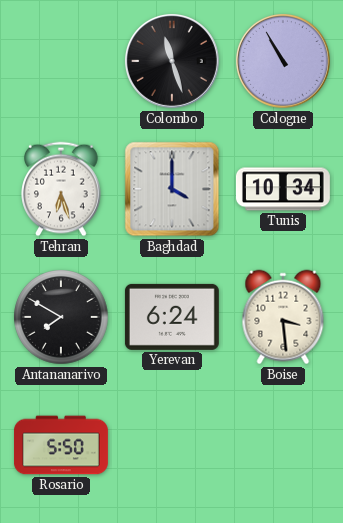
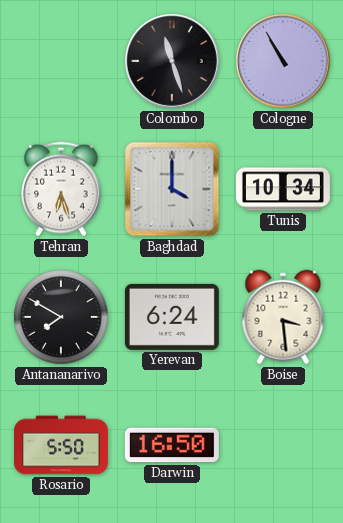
Darwin: none -> 16:50 (172, 445)
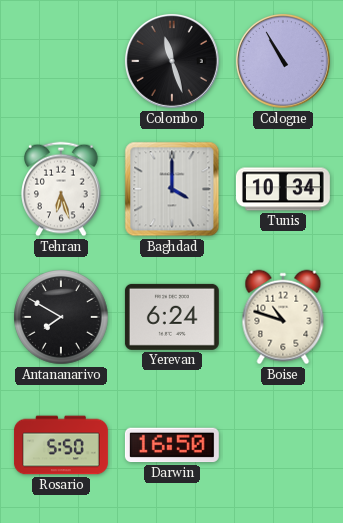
Boise: 3:29 -> 10:48 (283, 317)
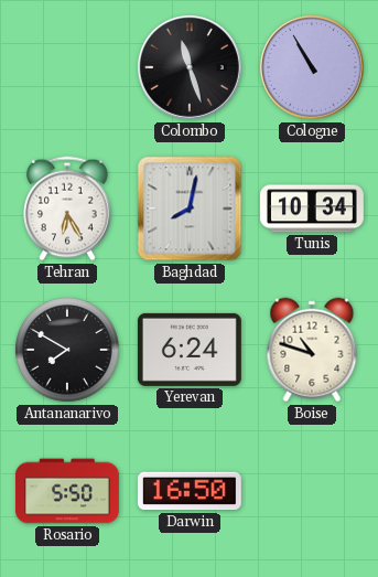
Tehran: 6:27 -> 6:25 (67, 209)
Baghdad: 4:00 -> 8:02 (190, 209)
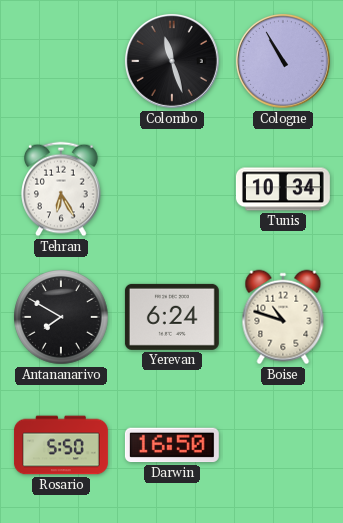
Baghdad: 8:02 -> none (190, 209)
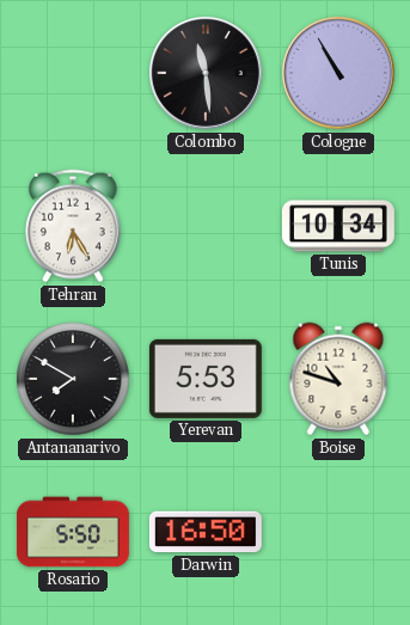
Colombo: 11:27 -> 11:29 (206, 73)
Yerevan: 6:24 -> 5:53 (206, 379)
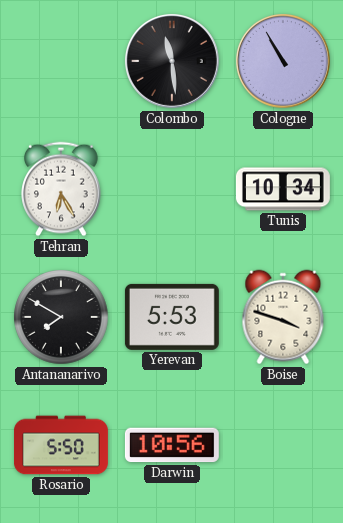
Boise: 10:48 -> 3:48 (283, 317)
Darwin: 16:50 -> 10:56 (172, 445)
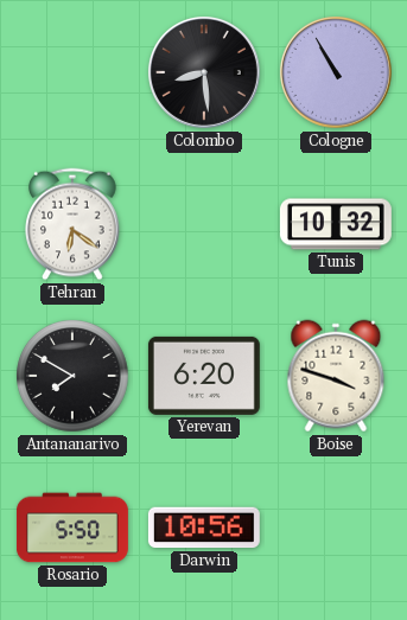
Colombo: 11:29 -> 8:29 (204, 72)
Tehran: 6:25 -> 6:21 (72, 224)
Tunis: 10:34 -> 10:32 (336, 224)
Yerevan: 5:53 -> 6:20 (204, 376)
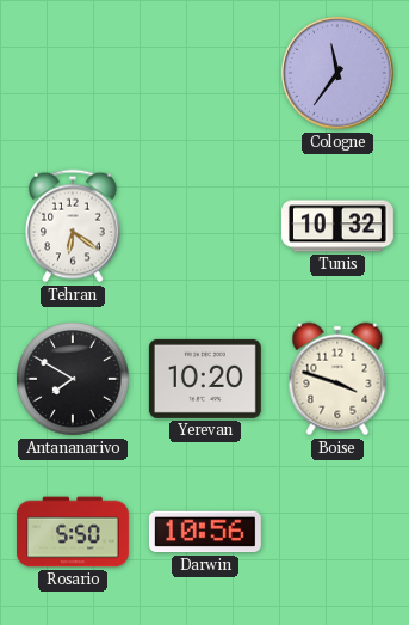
Colombo: 8:29 -> none (204, 72)
Cologne: 10:55 -> 11:36 (337, 73)
Yerevan: 6:20 -> 10:20 (205, 379)
